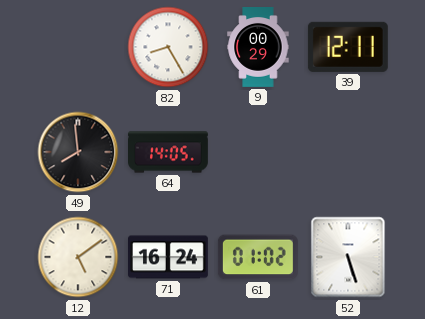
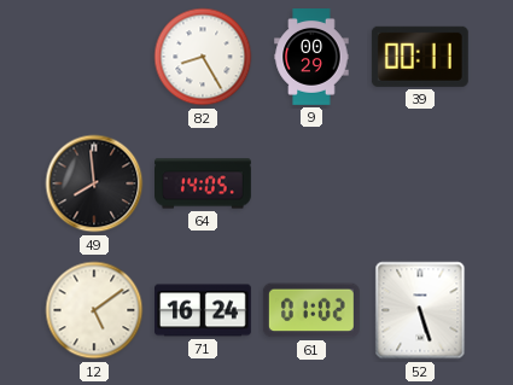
39: 12:11 -> 00:11 (420, 57)
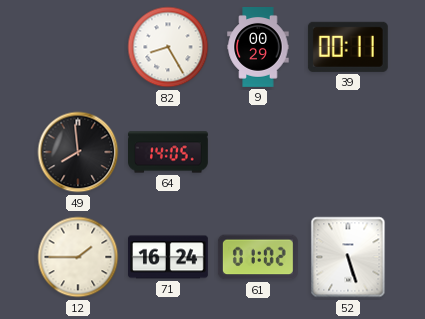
12: 5:09 -> 1:45 (78, 257)
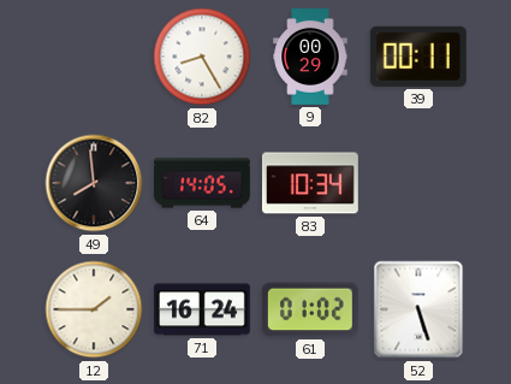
83: none -> 10:34 (310, 183)
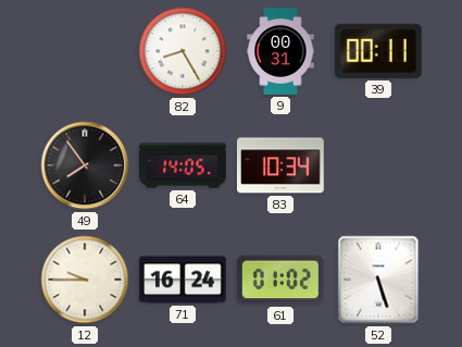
9: 00:29 -> 00:31 (280, 52)
49: 7:59 -> 7:54 (85, 165)
12: 1:45 -> 9:45 (85, 280)
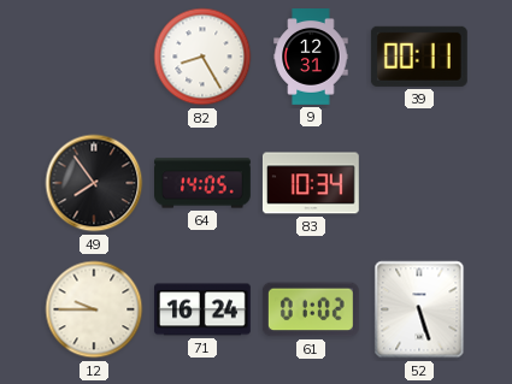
9: 00:31 -> 12:31 (311, 58)
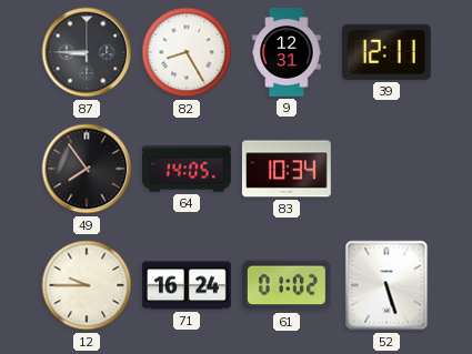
87: none -> 8:45 (87, 52)
39: 00:11 -> 12:11 (386, 52)
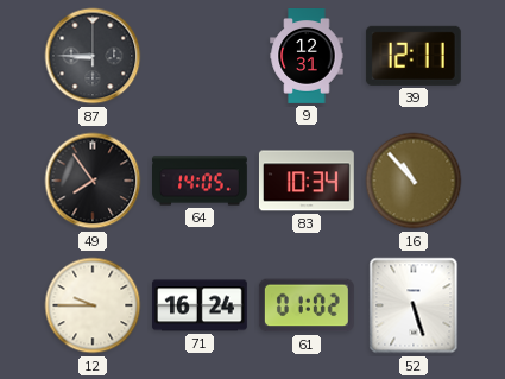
82: 8:25 -> none (187, 52)
16: none -> 10:53 (414, 181)
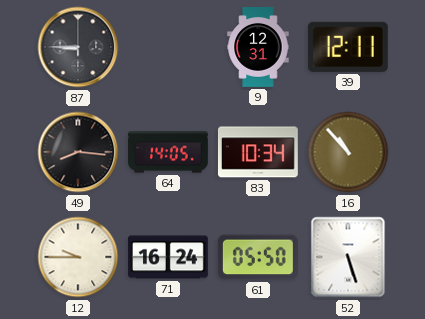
49: 7:54 -> 8:16 (78, 152)
61: 01:02 -> 05:50 (258, 257)
